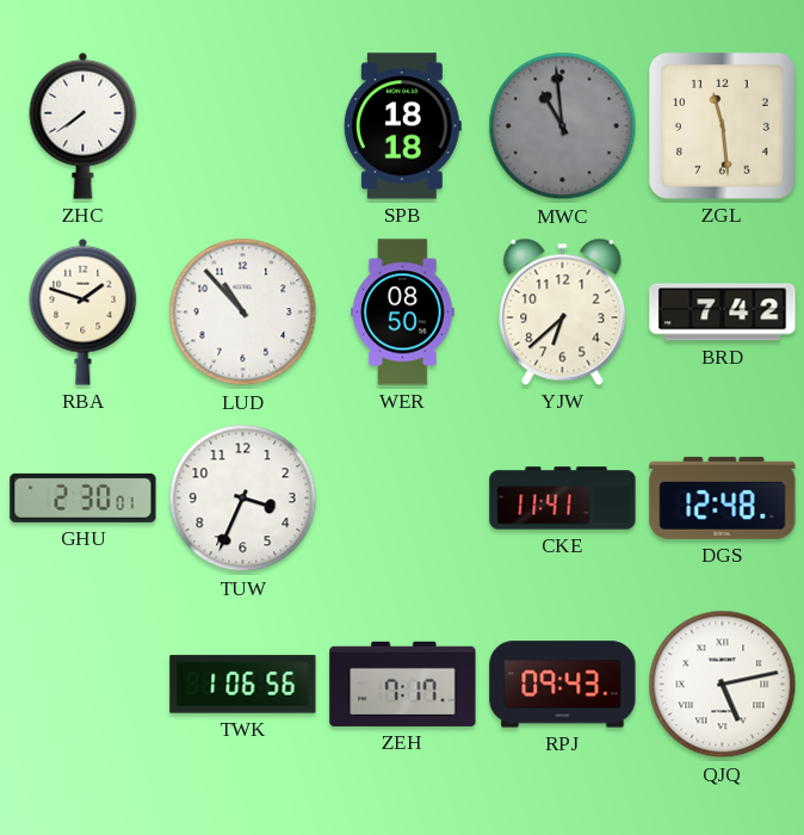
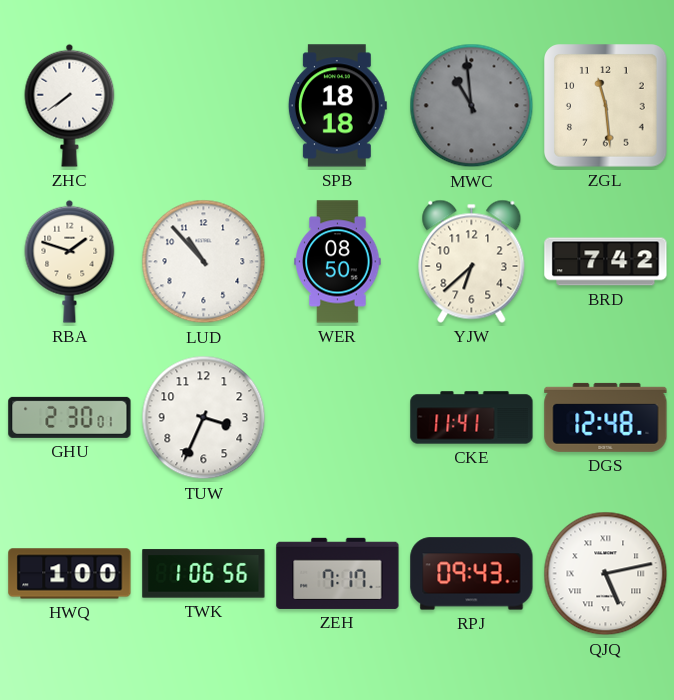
HWQ: none -> 1:00 (70, 574)
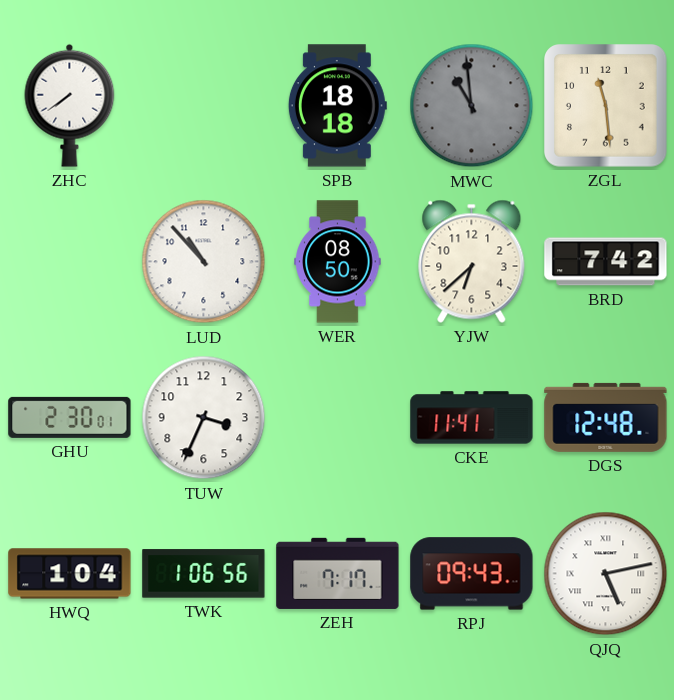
RBA: 1:48 -> none (70, 261)
HWQ: 1:00 -> 1:04 (70, 574)
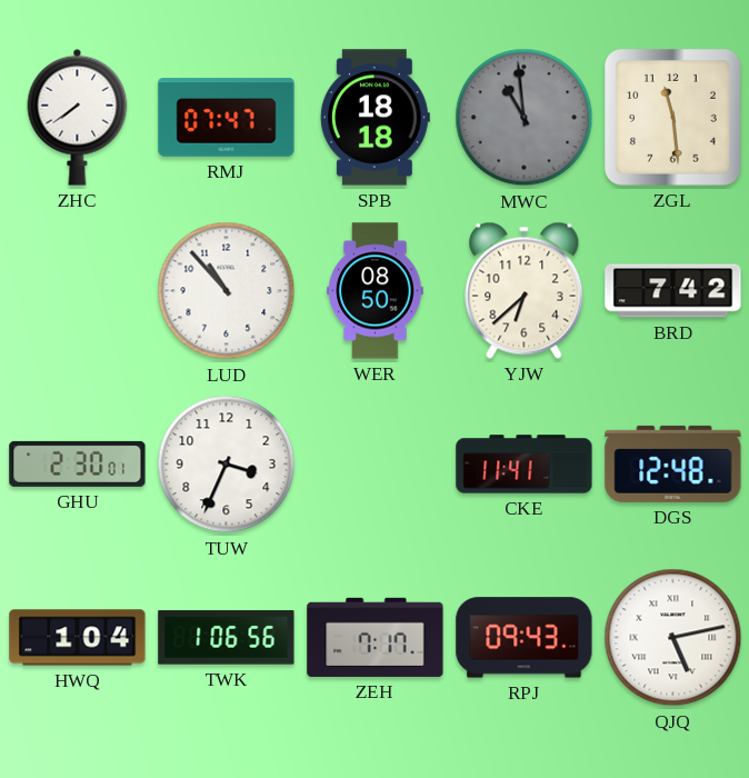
RMJ: none -> 07:47 (227, 118)
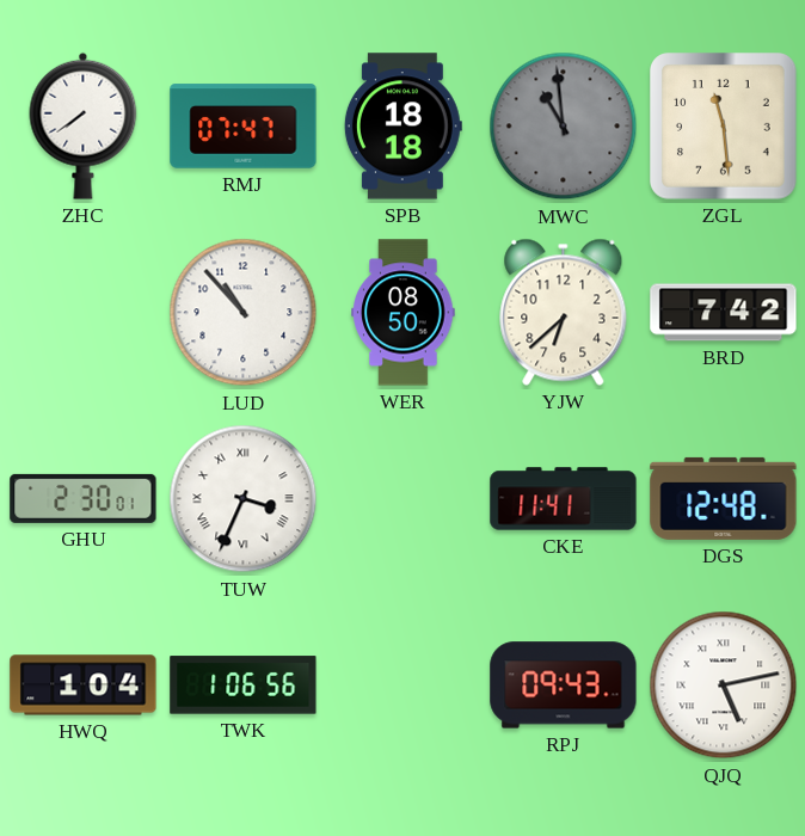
TUW numerals: Arabic -> Roman (244, 499)
ZEH: 7:17 -> none (376, 637)
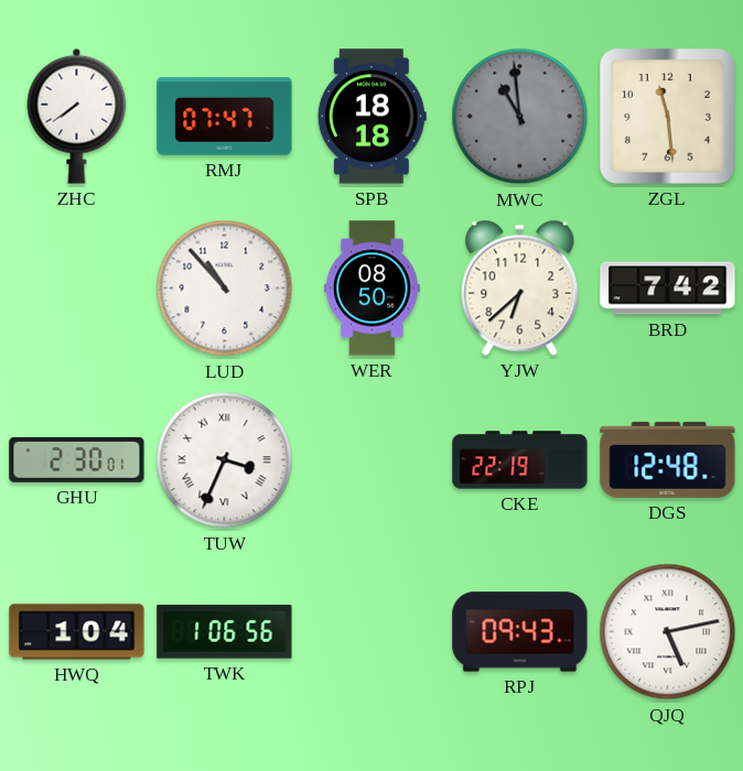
CKE: 11:41 -> 22:19 (520, 460)
